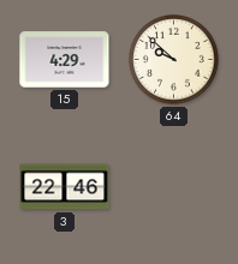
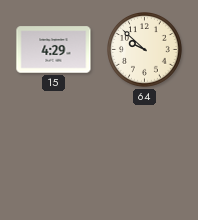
3: 22:46 -> none (65, 187)
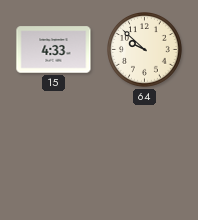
15: 4:29 -> 4:33 (54, 50)
